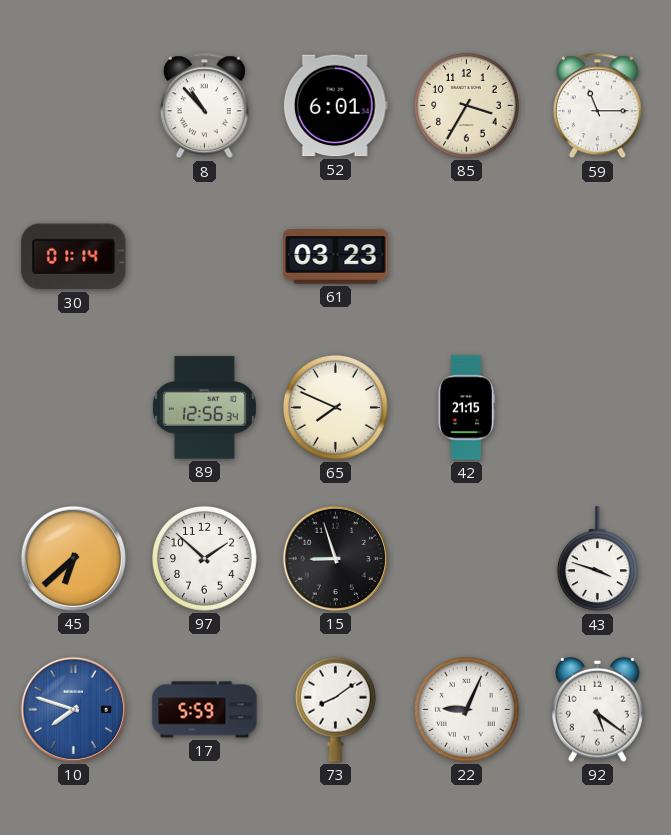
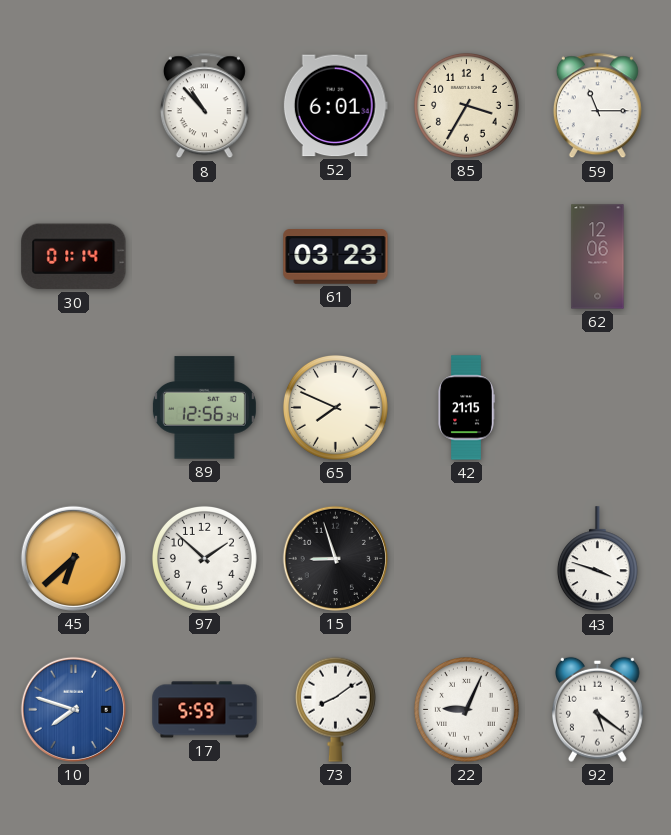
62: none -> 12:06 (598, 257)
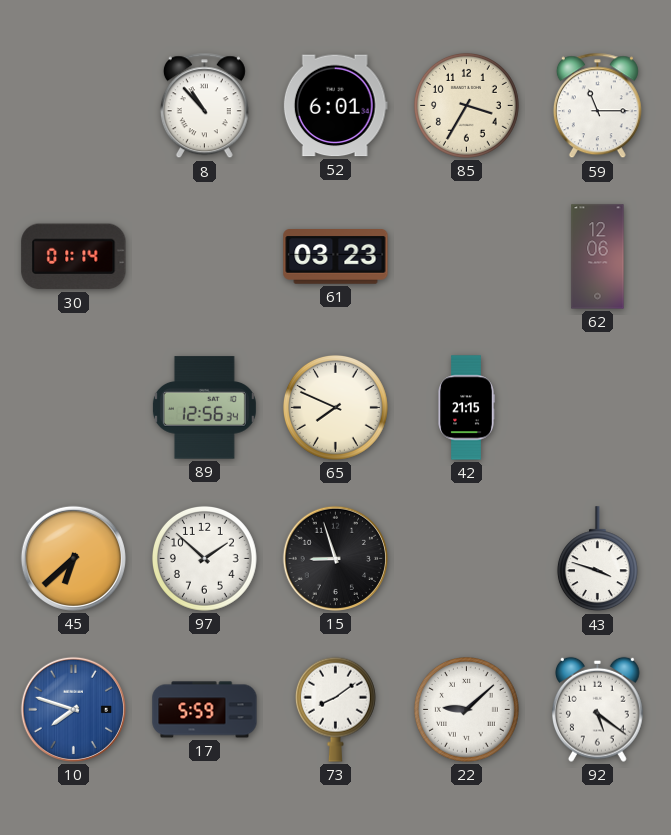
22: 9:04 -> 9:08 (466, 709)
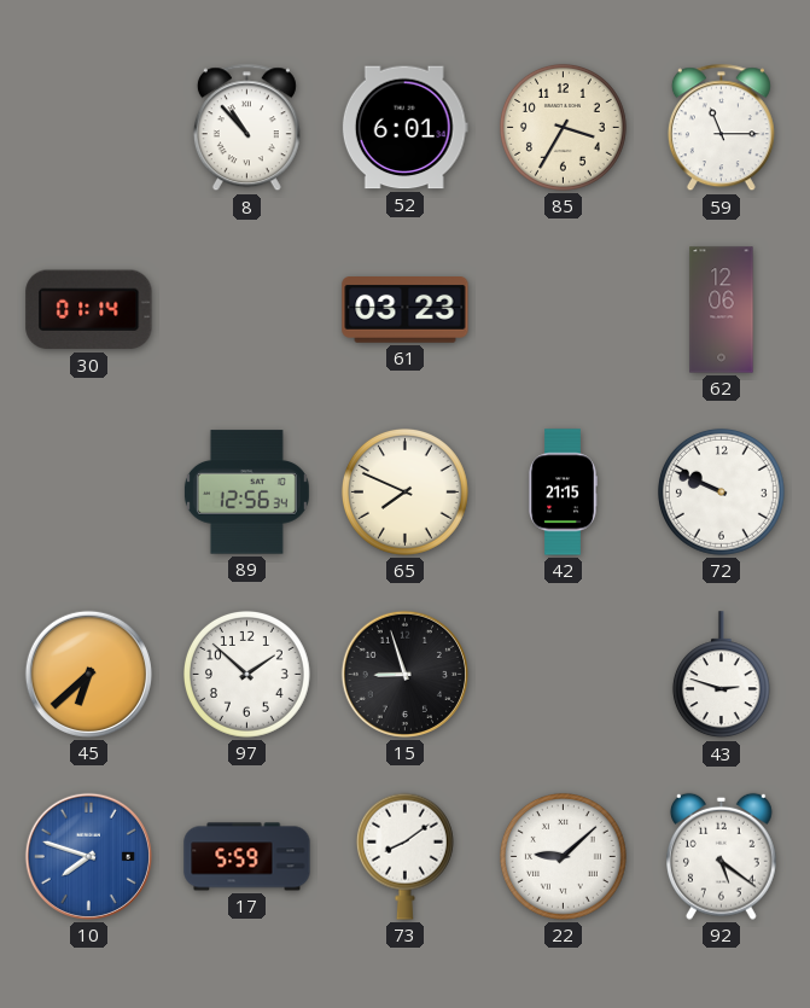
72: none -> 9:49 (721, 491)
43: 3:48 -> 2:48 (721, 675)
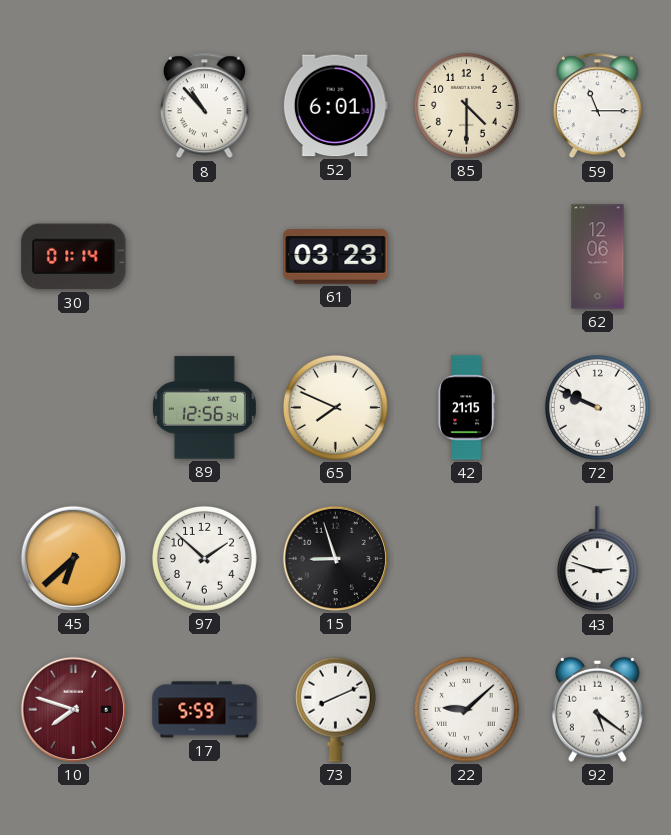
85: 3:35 -> 4:30 (466, 105)
10 dial: blue -> burgundy (73, 709)
73: 8:09 -> 8:11 (335, 709)
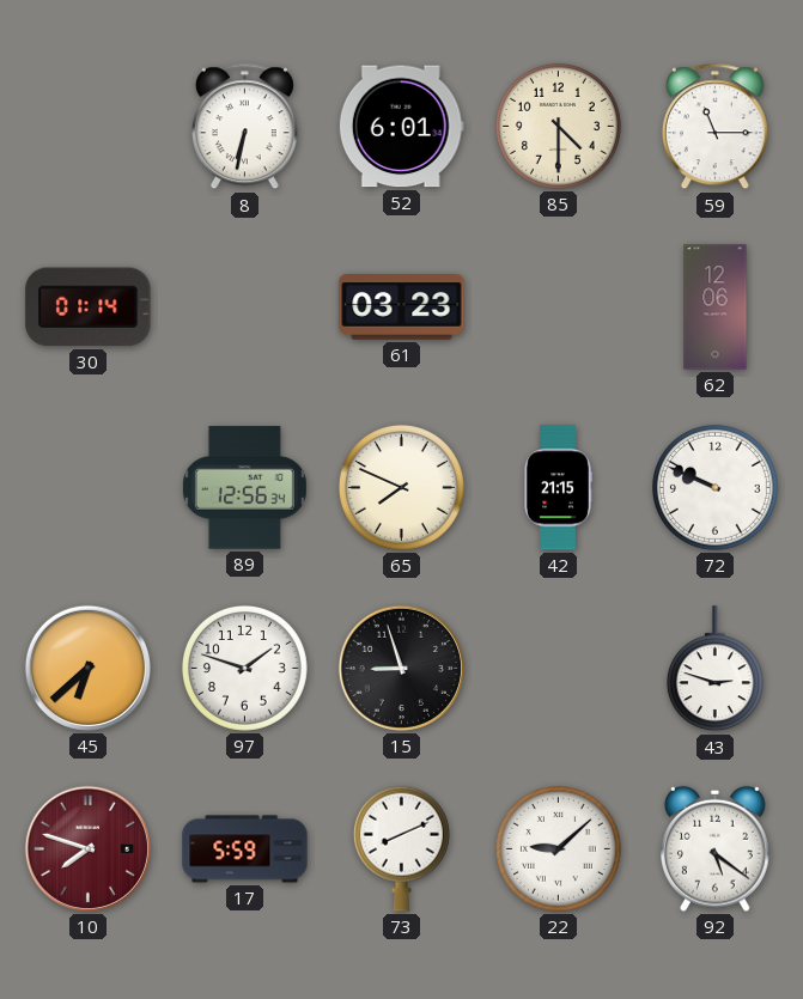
8: 10:53 -> 6:32 (244, 127)
97: 1:52 -> 1:48 (244, 668)
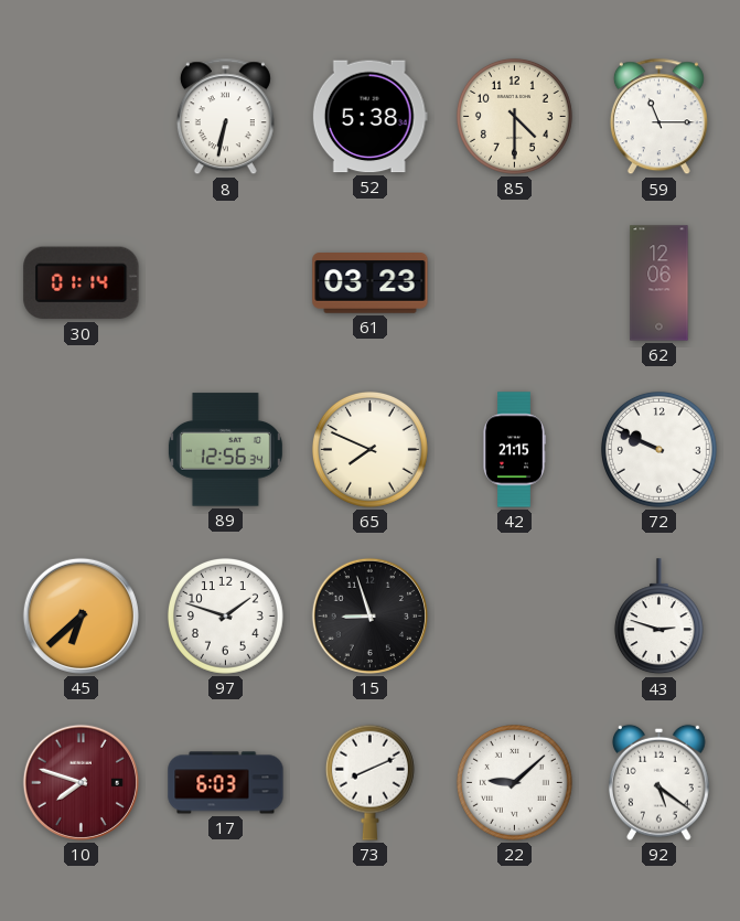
52: 6:01 -> 5:38 (369, 117)
17: 5:59 -> 6:03 (226, 783)
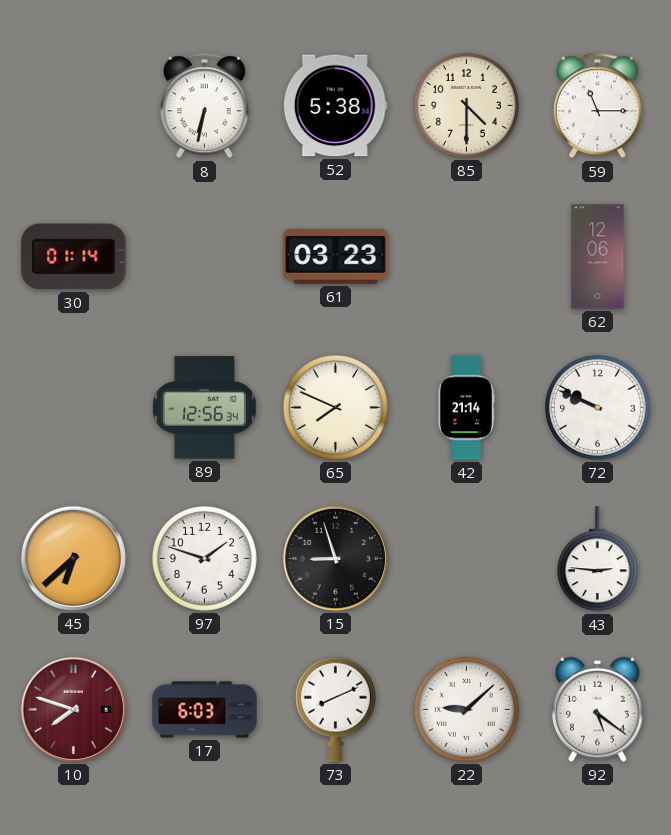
42: 21:15 -> 21:14 (466, 408)
43: 2:48 -> 2:46 (597, 559)
